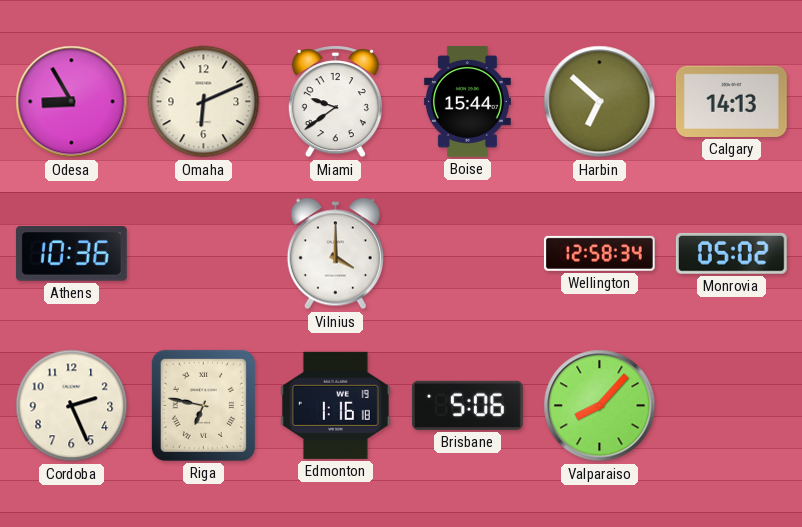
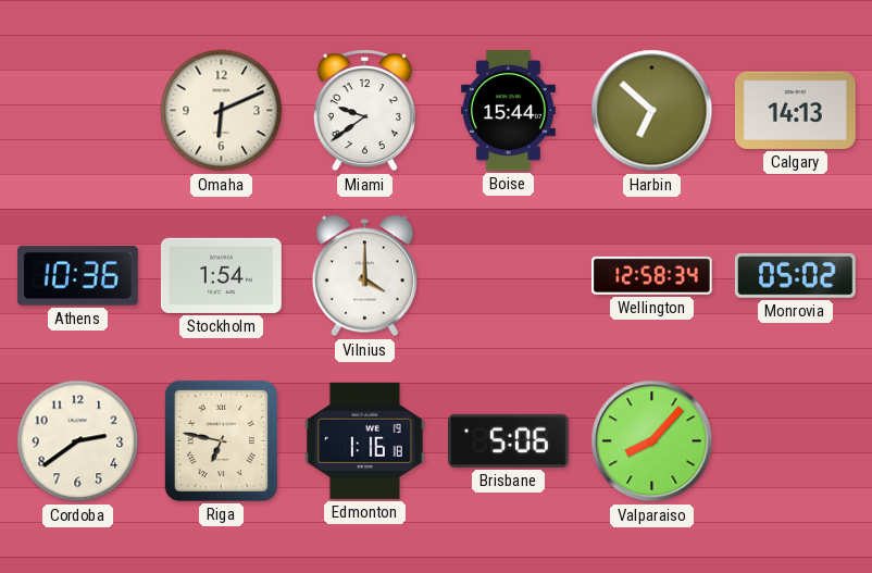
Odesa: 8:55 -> none (72, 102)
Stockholm: none -> 1:54 (221, 275)
Cordoba: 2:26 -> 2:39 (78, 441)
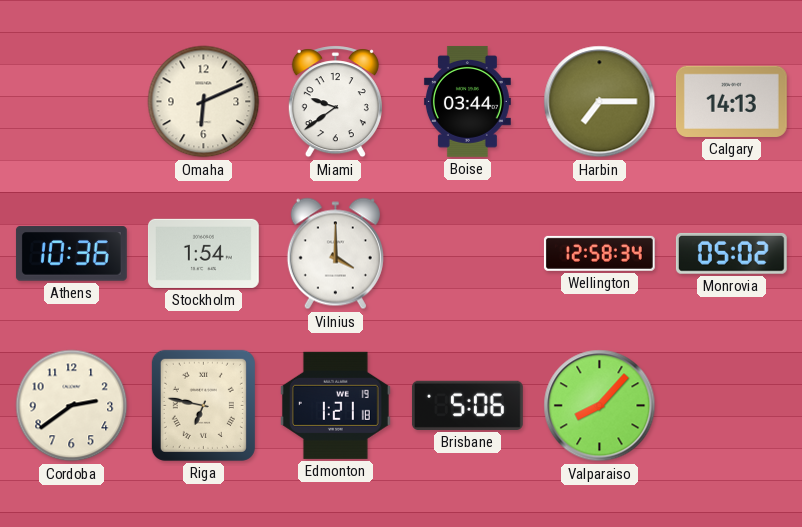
Boise: 15:44 -> 03:44 (467, 101)
Harbin: 6:52 -> 7:15 (600, 102)
Edmonton: 1:16 -> 1:21 (335, 405)
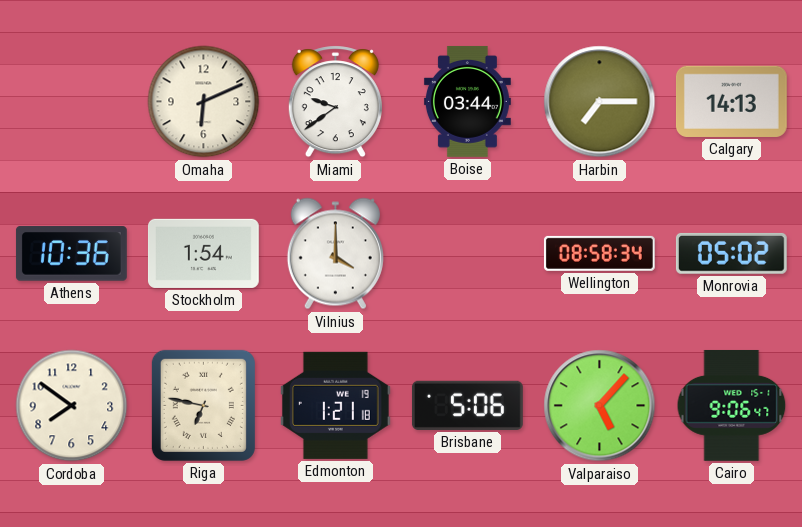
Wellington: 12:58 -> 08:58 (599, 253)
Cordoba: 2:39 -> 7:51 (72, 406)
Valparaiso: 8:07 -> 5:07 (600, 406)
Cairo: none -> 9:06 (732, 405)
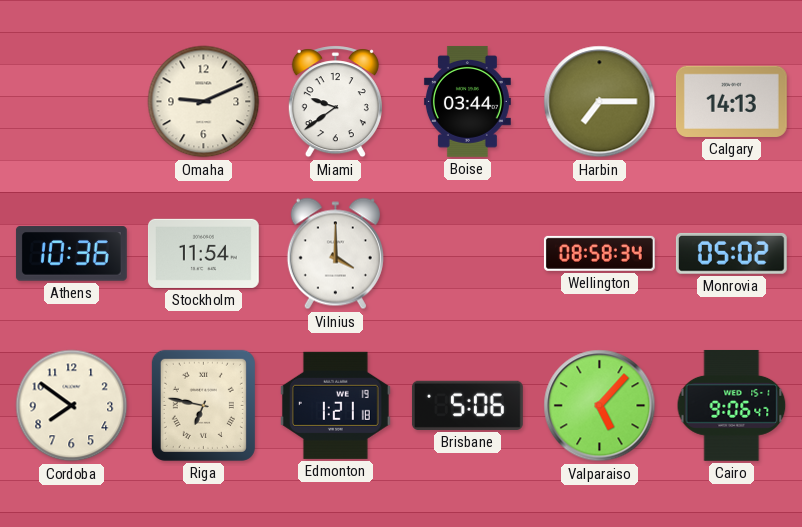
Omaha: 6:11 -> 9:11 (204, 102)
Stockholm: 1:54 -> 11:54 (203, 253)
